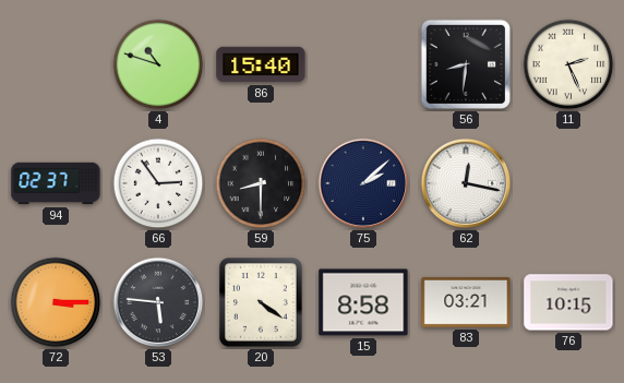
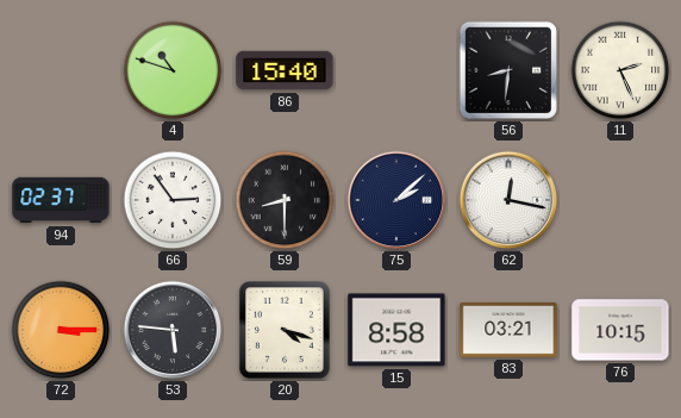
20: 4:21 -> 4:18 (285, 330)
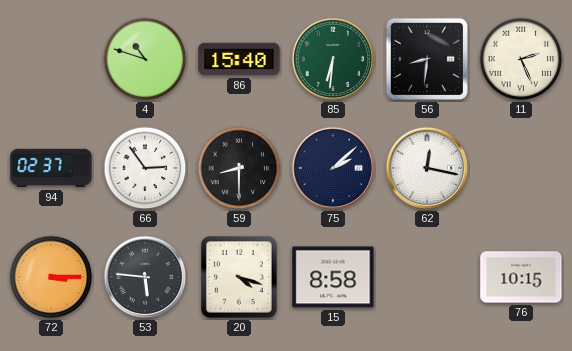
85: none -> 6:31 (333, 59)
83: 03:21 -> none (508, 330)
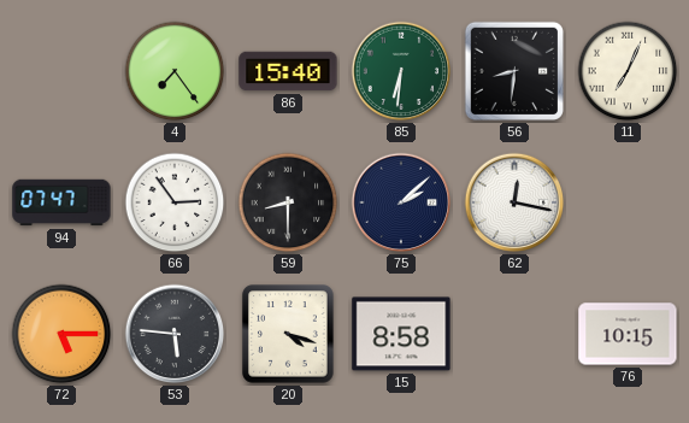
4: 10:48 -> 7:24 (175, 71)
11: 2:26 -> 7:04 (628, 71)
94: 02:37 -> 07:47 (61, 202)
72: 3:15 -> 5:15 (61, 334)
